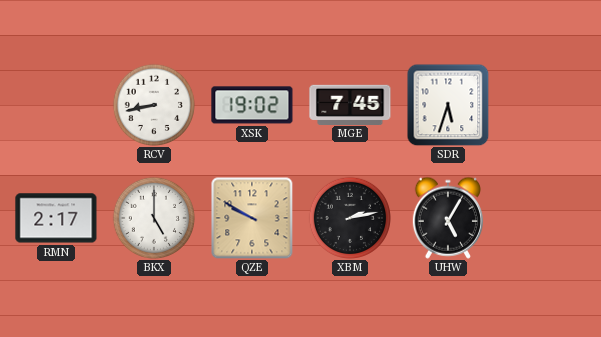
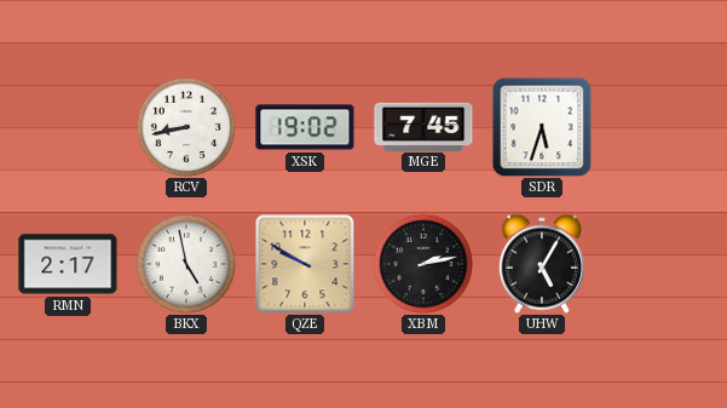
BKX: 5:00 -> 4:58 (185, 263)
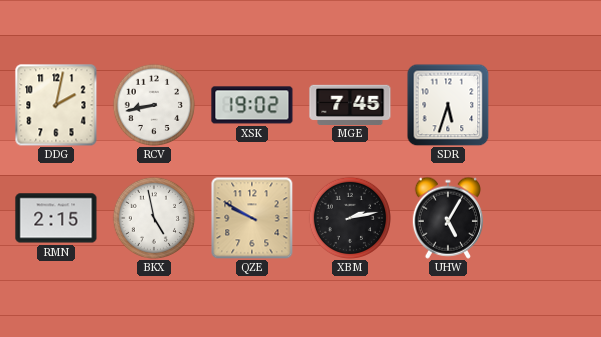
DDG: none -> 2:02 (56, 105)
RMN: 2:17 -> 2:15 (56, 218)
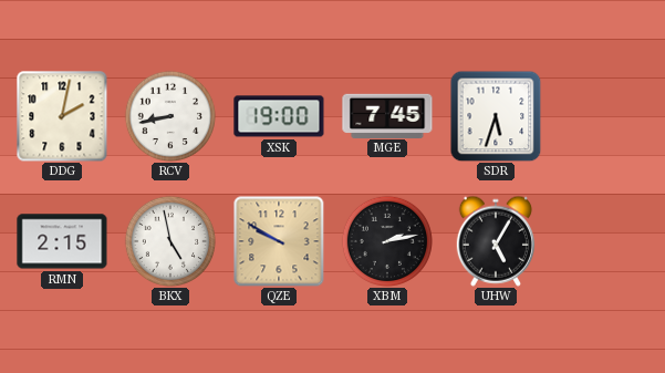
XSK: 19:02 -> 19:00 (279, 116)
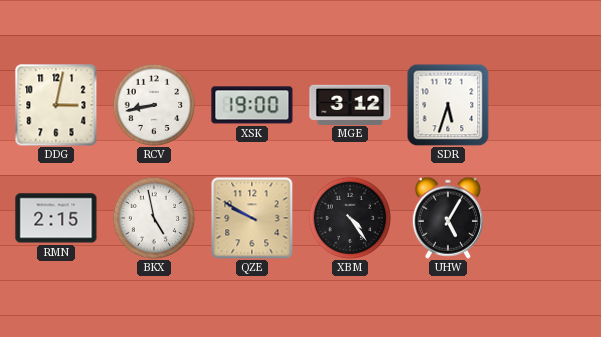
DDG: 2:02 -> 3:02 (56, 105)
MGE: 7:45 -> 3:12 (350, 104)
XBM: 2:13 -> 4:24 (349, 217)
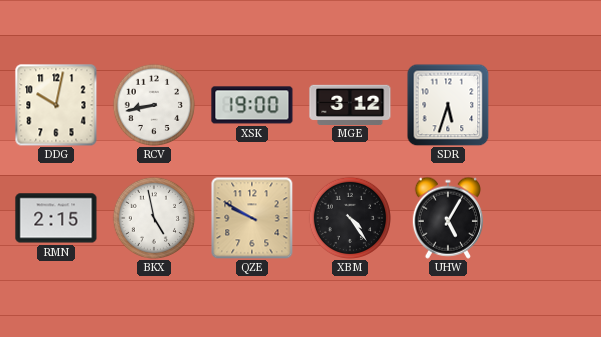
DDG: 3:02 -> 10:02 (56, 105)
